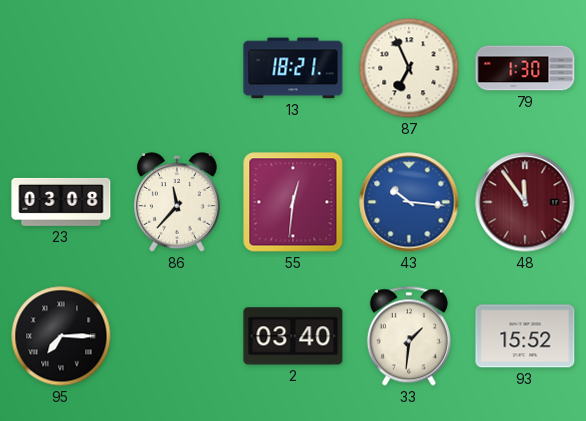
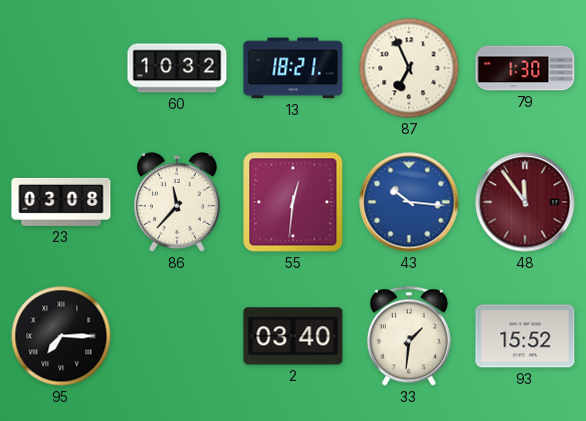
60: none -> 10:32 (177, 68)
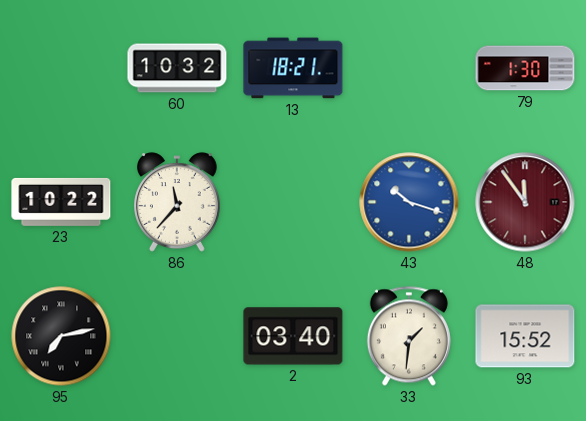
87: 6:56 -> none (409, 68)
23: 03:08 -> 10:22 (61, 202)
55: 12:31 -> none (293, 202)
43: 10:16 -> 10:18 (409, 202)
95: 7:15 -> 7:13 (61, 336)
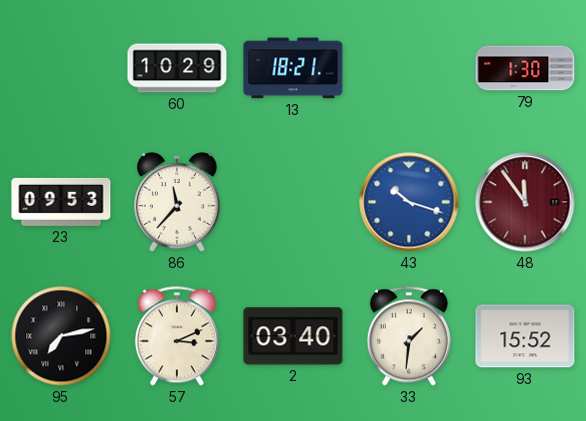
60: 10:32 -> 10:29 (177, 68)
23: 10:22 -> 09:53 (61, 202)
57: none -> 3:11 (177, 336)
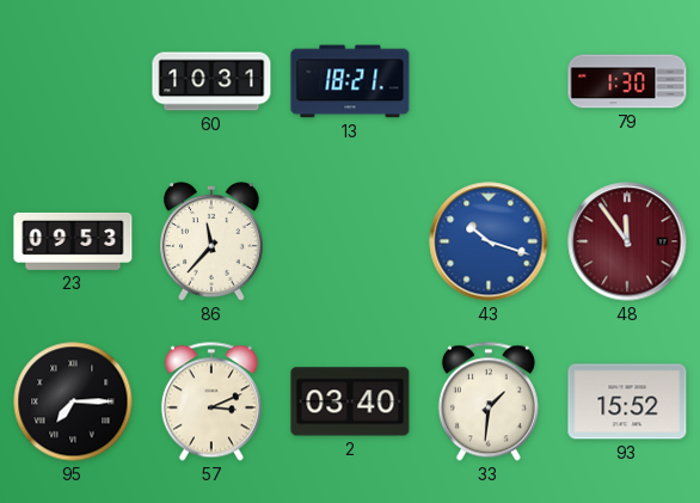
60: 10:29 -> 10:31 (211, 81)
95: 7:13 -> 7:15 (73, 401)
